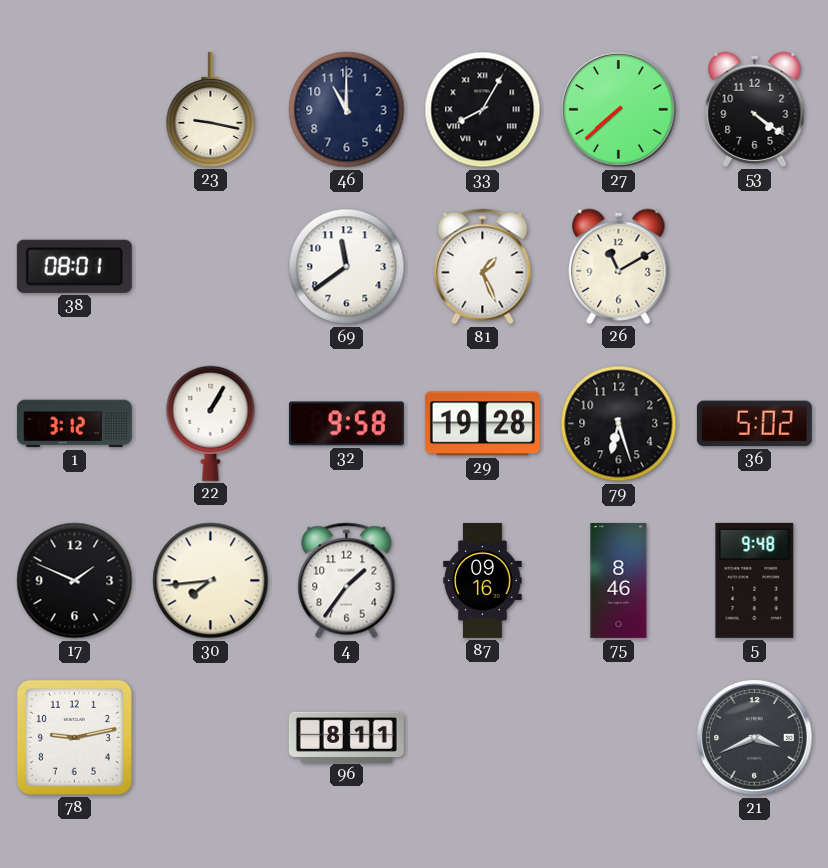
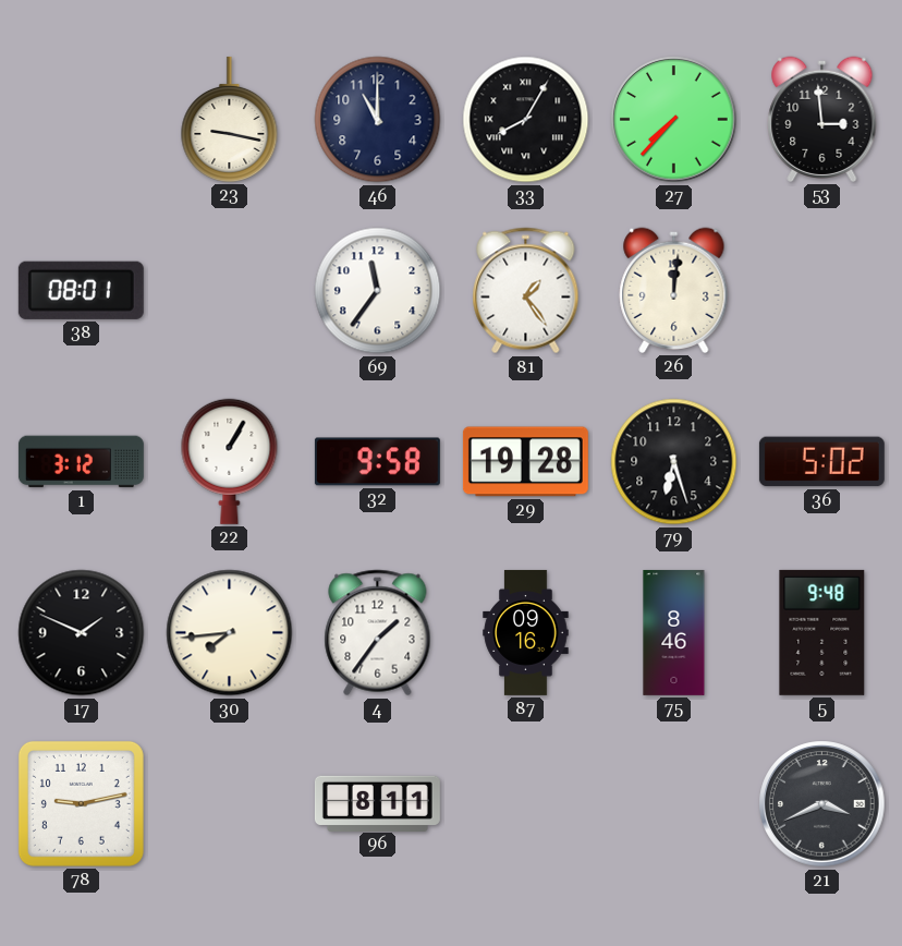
27: 7:38 -> 7:37 (674, 120)
53: 4:21 -> 2:59 (822, 119)
69: 11:39 -> 11:36 (378, 291)
81: 1:26 -> 1:24 (526, 291)
26: 11:10 -> 12:01 (674, 290)
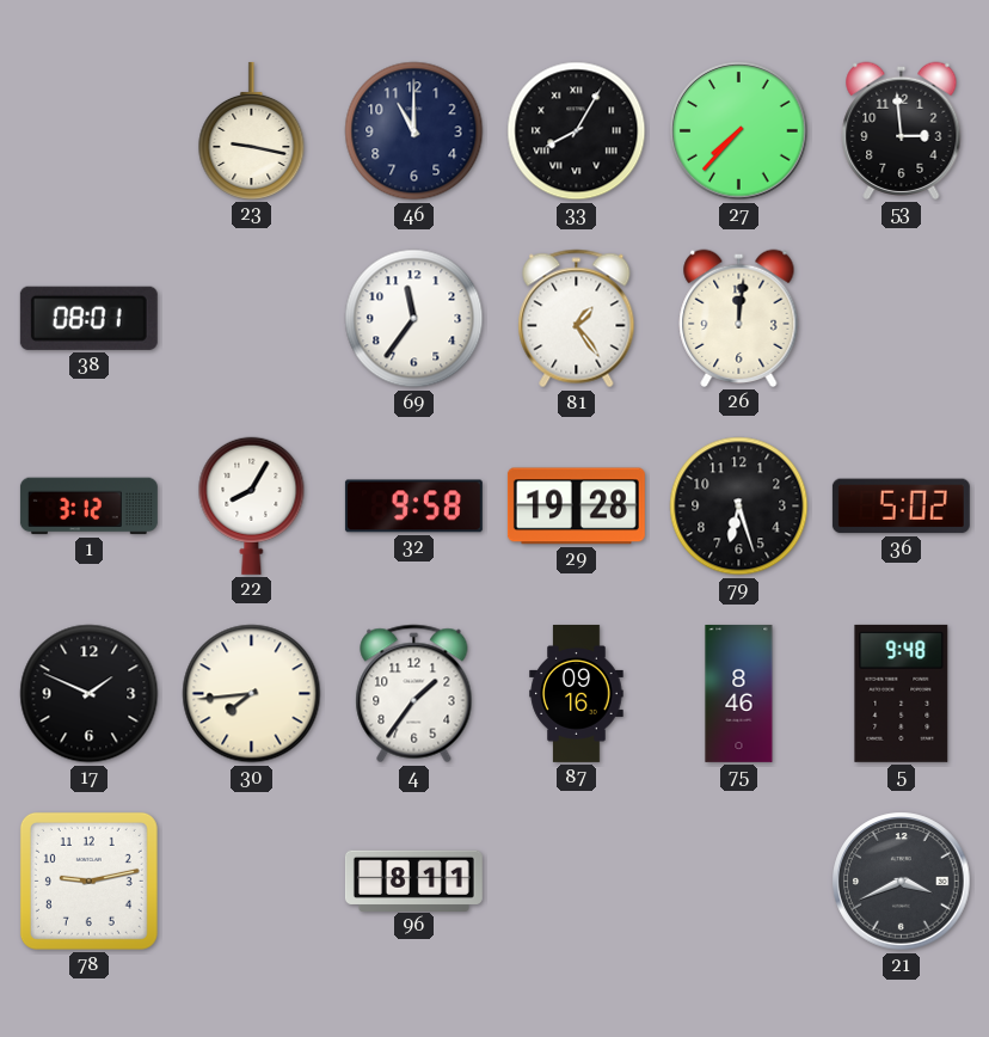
22: 1:05 -> 8:05 (252, 505)
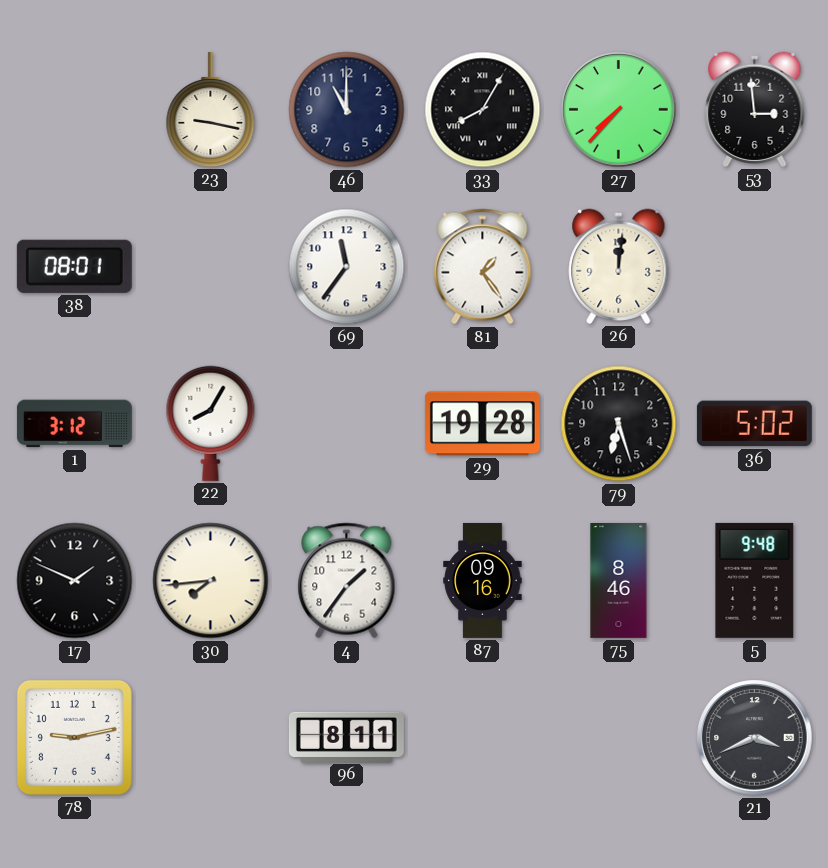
32: 9:58 -> none (413, 507)
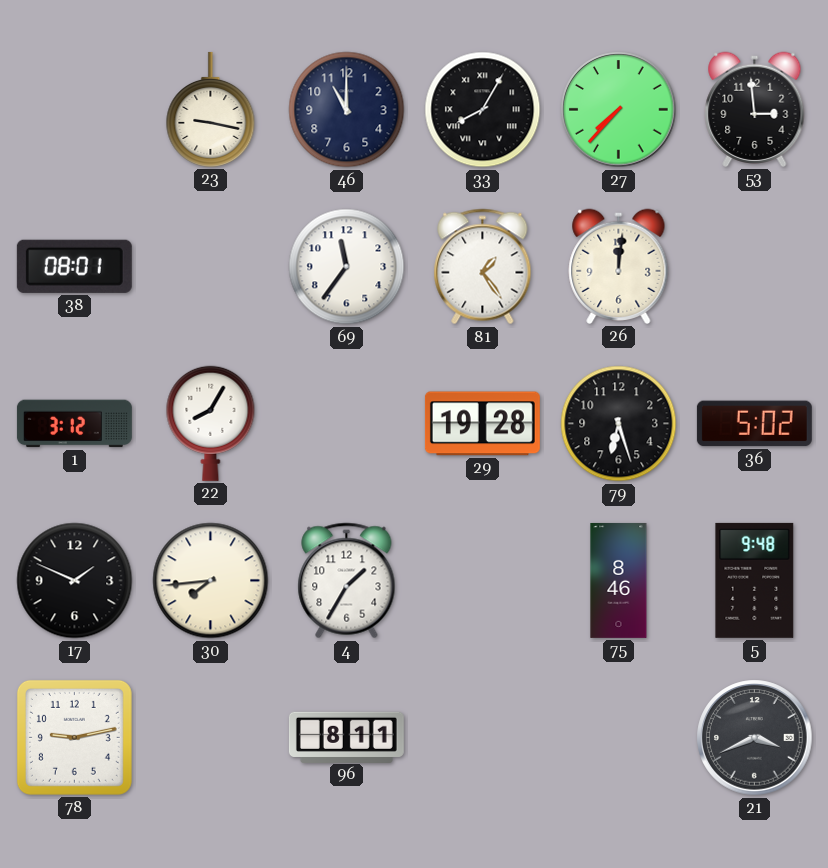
4: 1:36 -> 1:35 (347, 581)
87: 09:16 -> none (483, 580)
